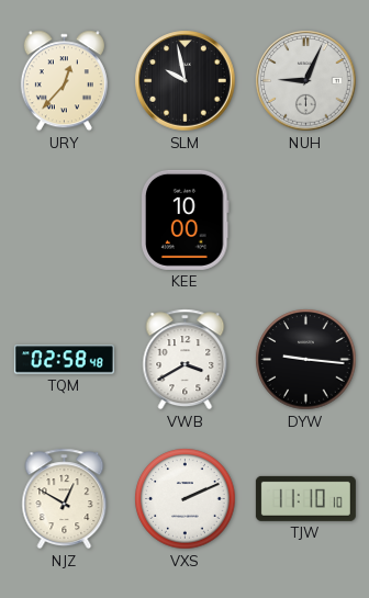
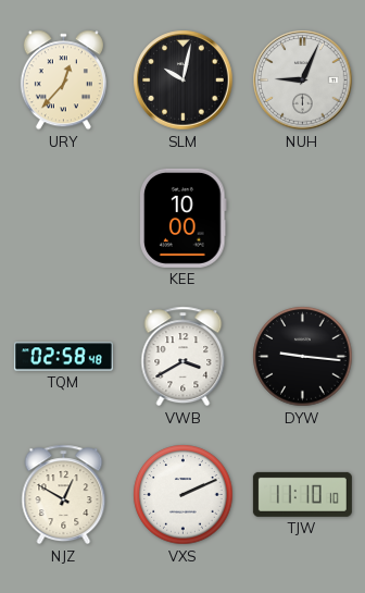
SLM: 9:58 -> 10:02 (184, 81)
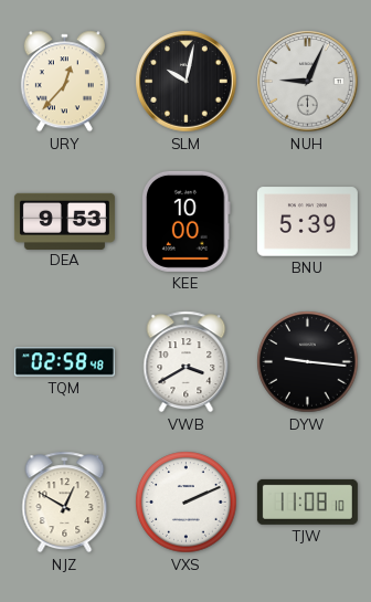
DEA: none -> 9:53 (64, 221)
BNU: none -> 5:39 (307, 222)
TJW: 11:10 -> 11:08 (307, 501)
